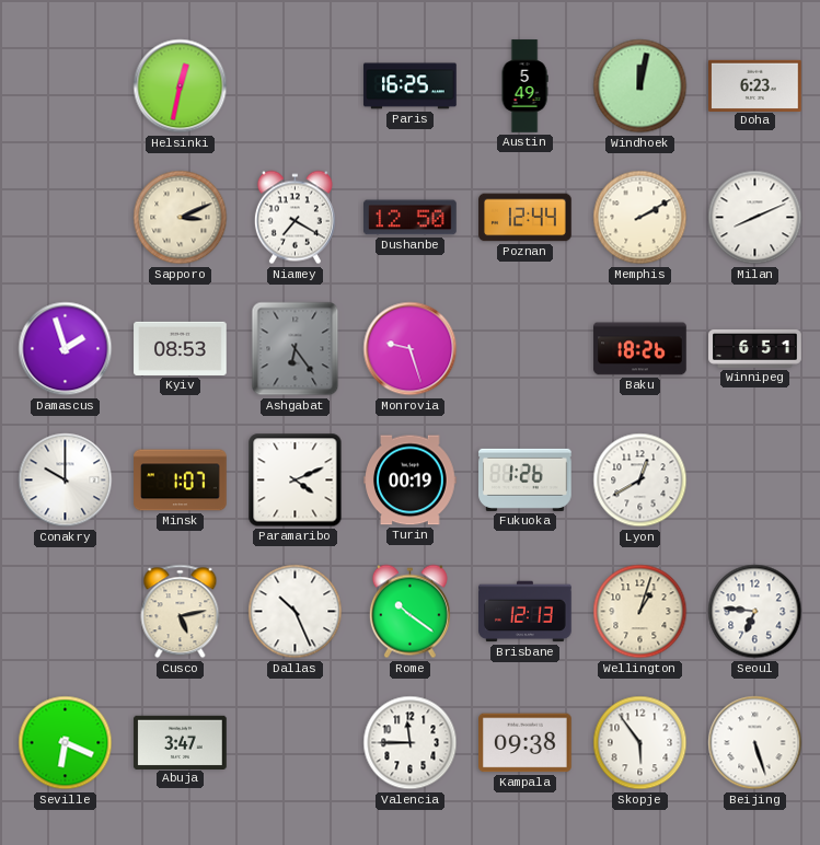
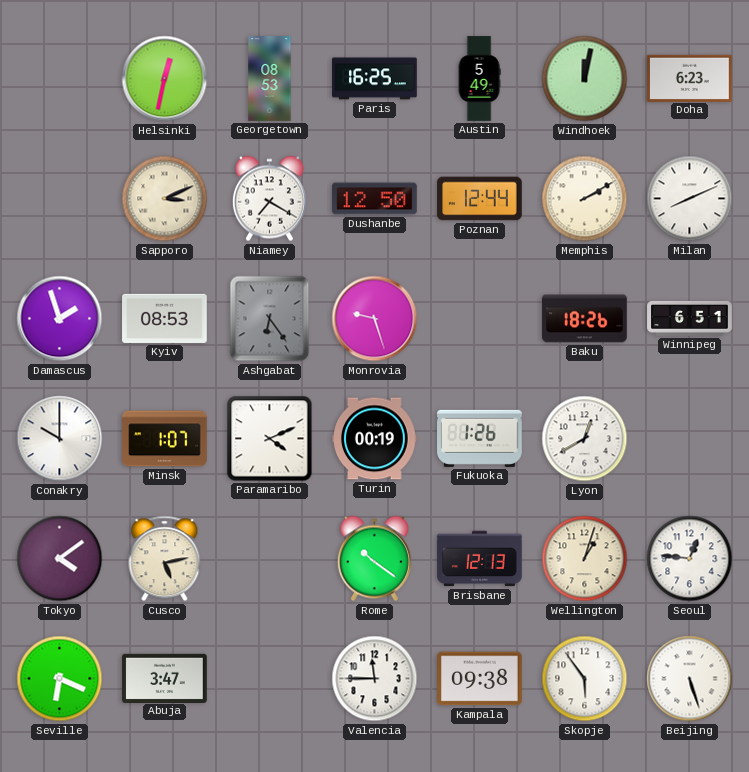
Georgetown: none -> 08:53 (270, 79)
Tokyo: none -> 4:09 (60, 559)
Dallas: 10:26 -> none (296, 612)
Seoul: 6:46 -> 12:46 (690, 559)
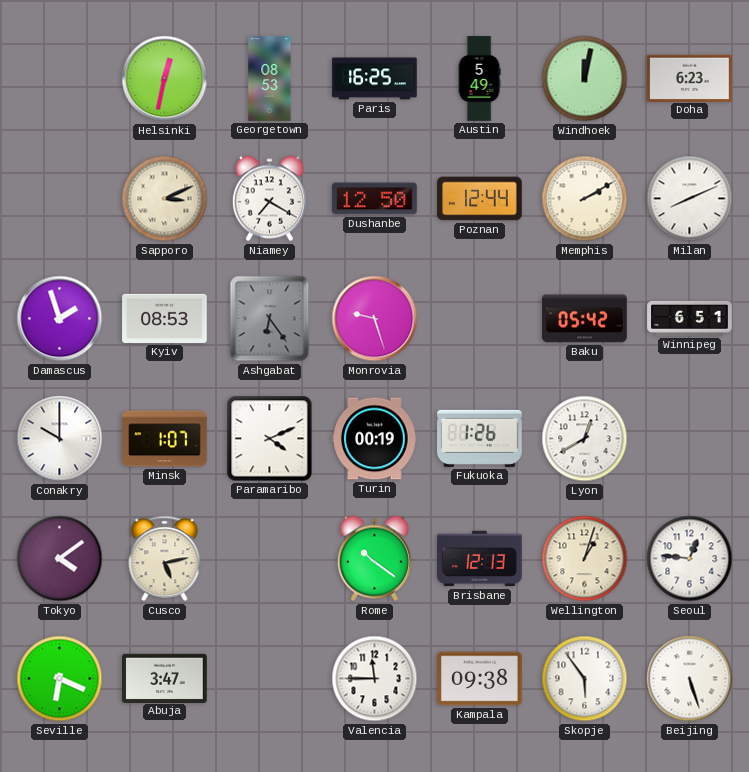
Baku: 18:26 -> 05:42 (585, 319)
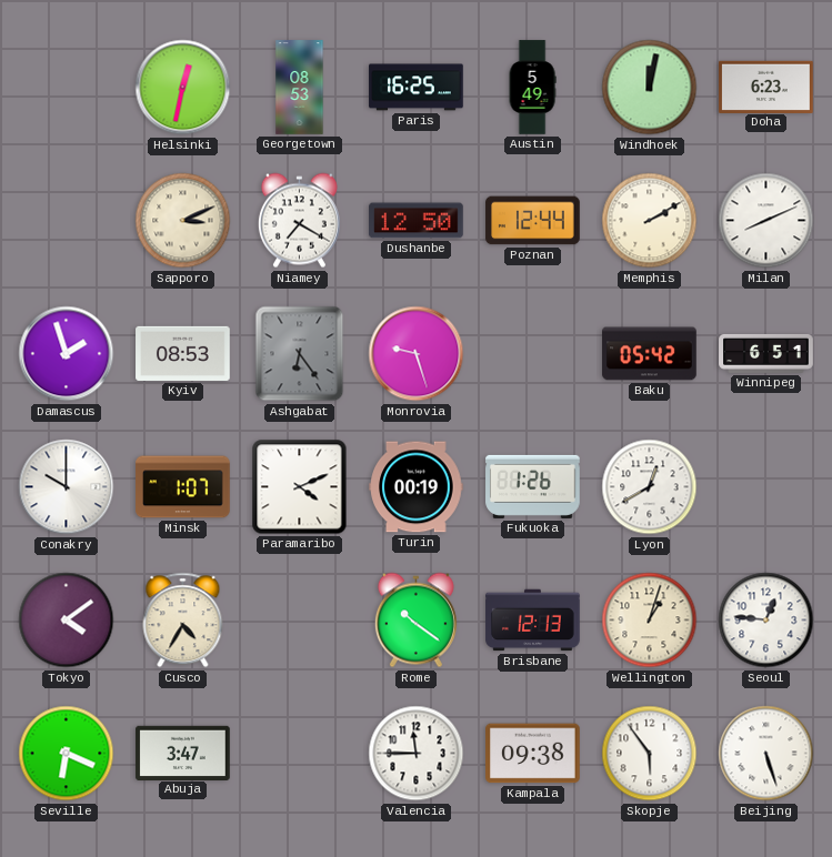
Cusco: 5:13 -> 4:35 (183, 621)
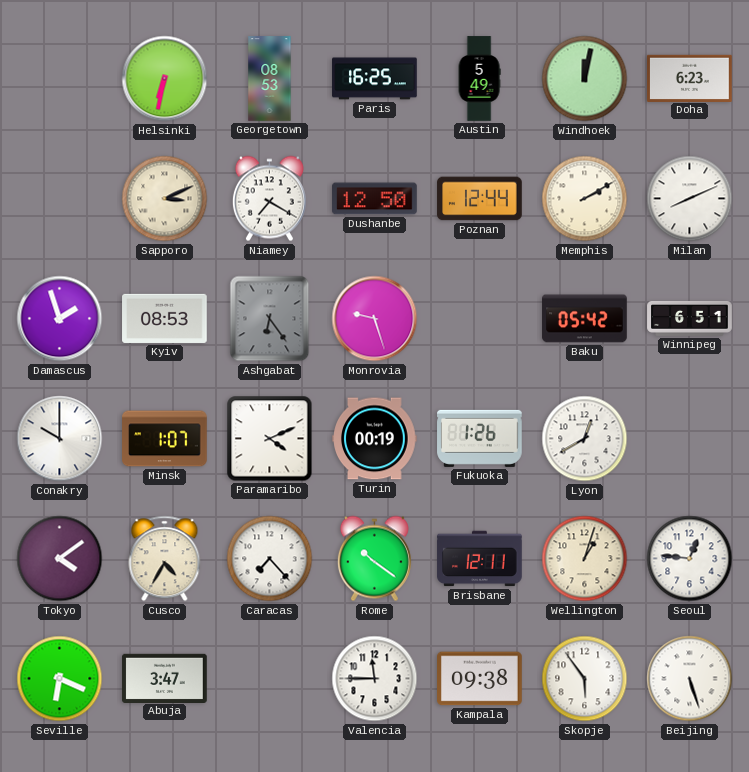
Helsinki: 12:32 -> 6:32 (165, 79)
Caracas: none -> 7:23 (270, 559)
Brisbane: 12:13 -> 12:11 (480, 559)
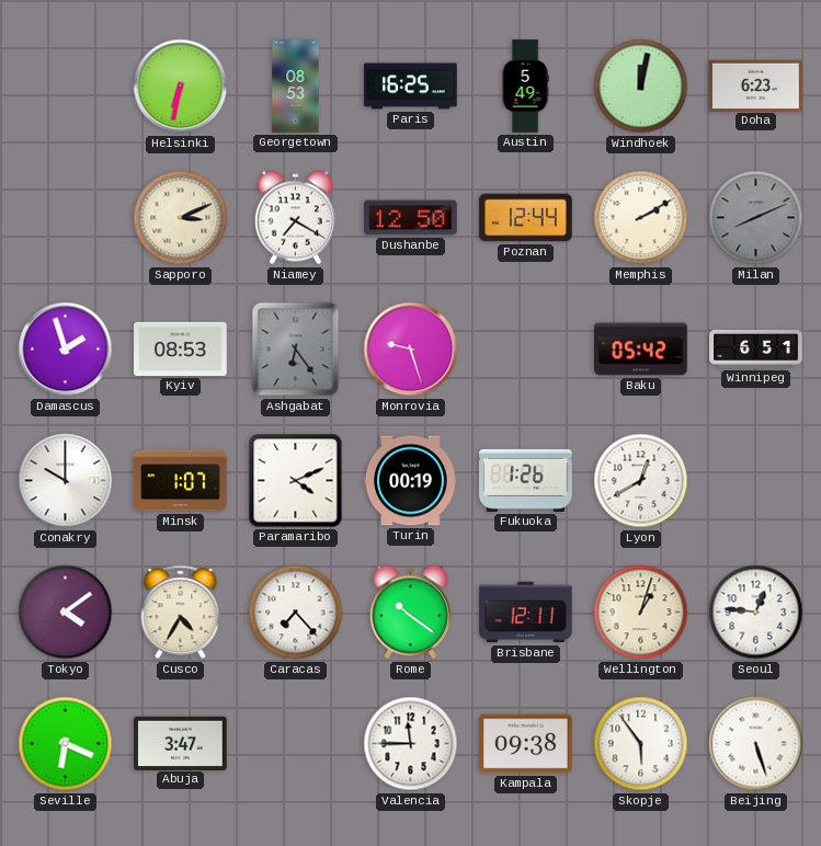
Milan dial: white -> grey (756, 218)
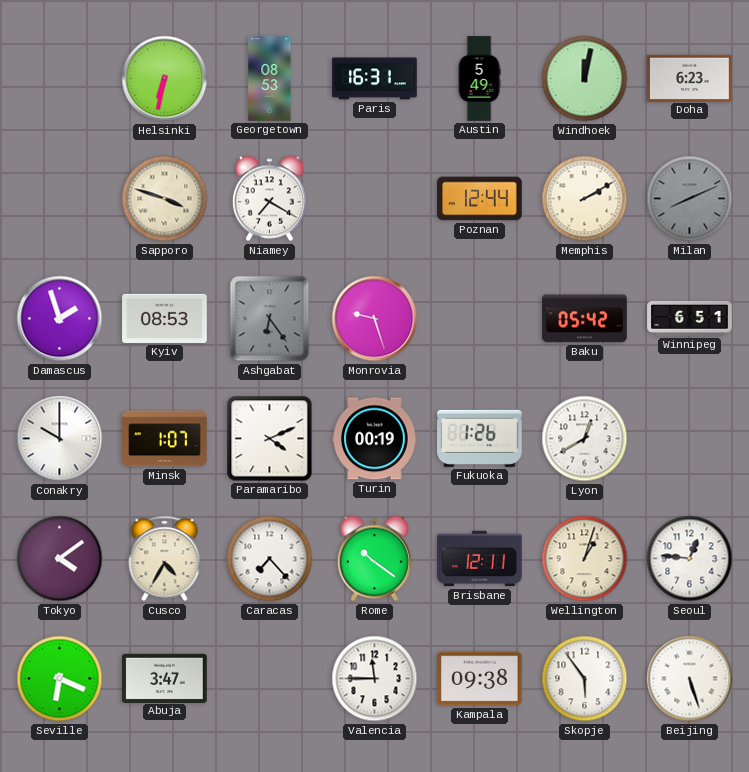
Paris: 16:25 -> 16:31 (375, 79)
Sapporo: 3:11 -> 3:48 (165, 199)
Dushanbe: 12:50 -> none (411, 218)
